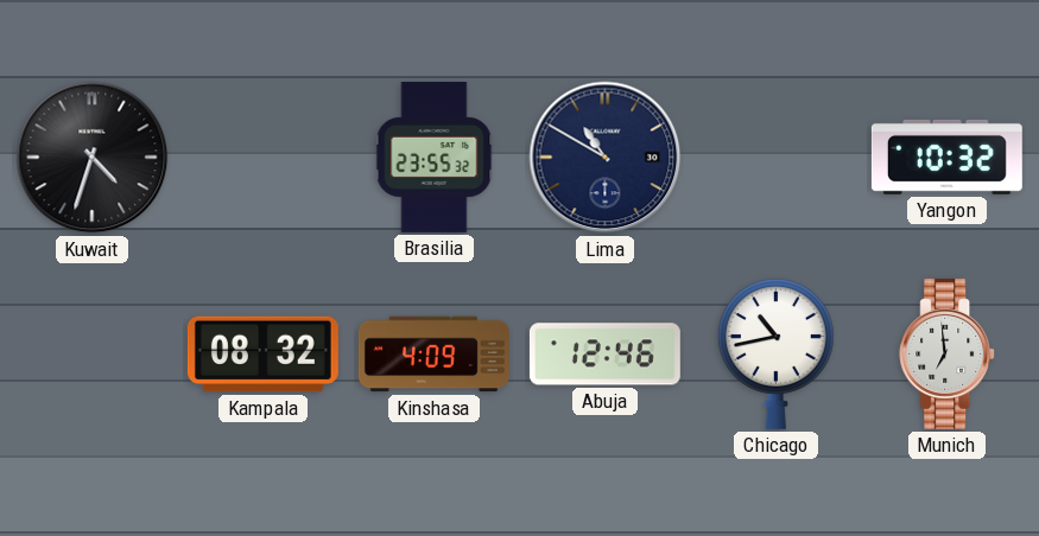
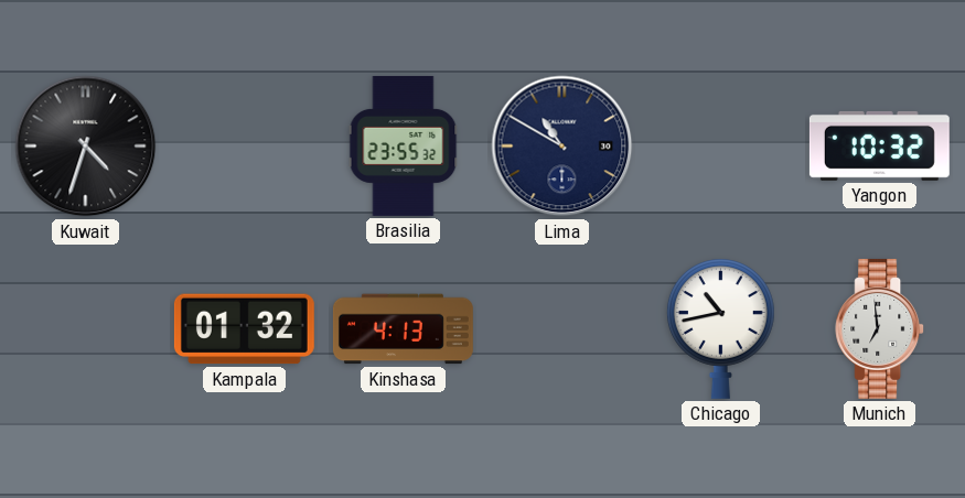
Kampala: 08:32 -> 01:32 (244, 329)
Kinshasa: 4:09 -> 4:13 (403, 329)
Abuja: 12:46 -> none (604, 355)
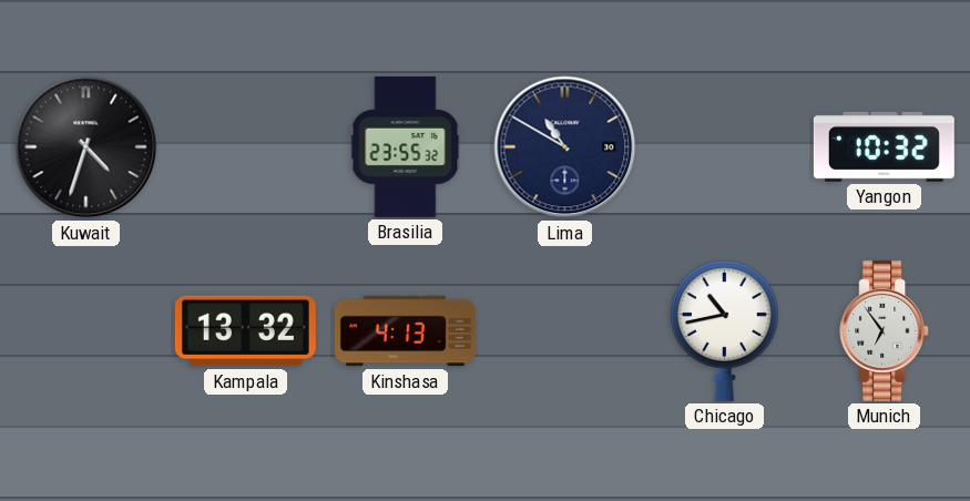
Kampala: 01:32 -> 13:32 (245, 331)
Munich: 6:59 -> 6:54 (885, 330)
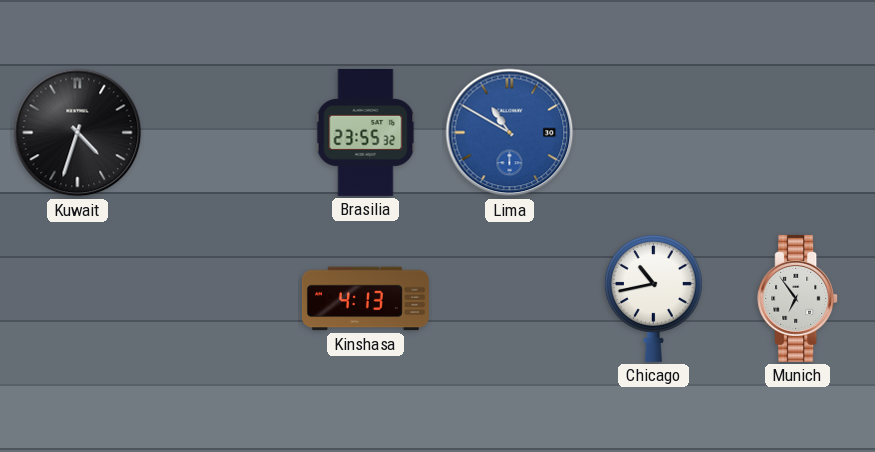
Lima dial: navy -> blue (510, 133)
Yangon: 10:32 -> none (884, 146)
Kampala: 13:32 -> none (245, 331)
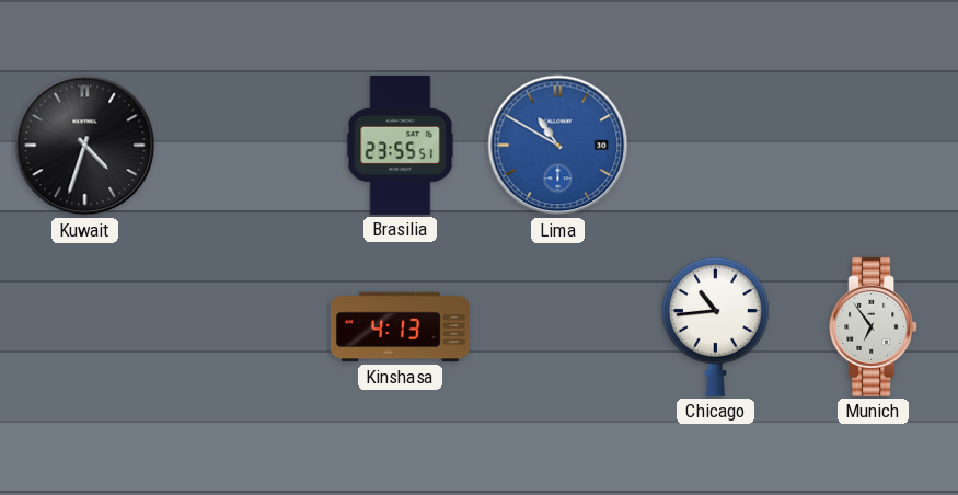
Brasilia: 23:55:32 -> 23:55:51 (401, 145)
Chicago: 10:43 -> 10:44 (715, 326)
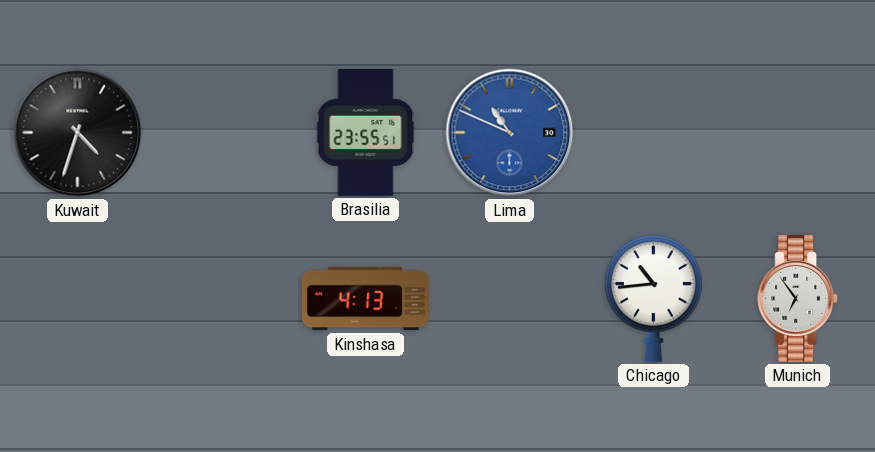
Lima: 10:50 -> 10:49 (510, 133)
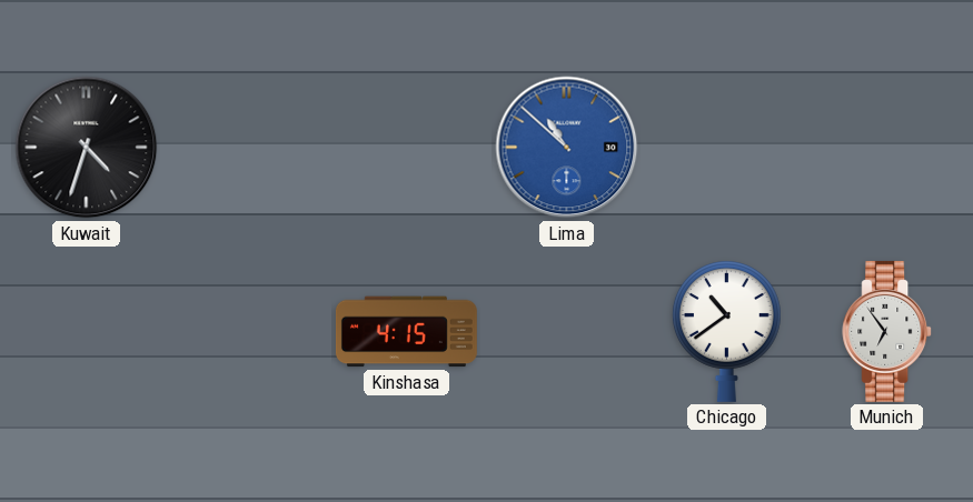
Brasilia: 23:55 -> none (366, 132)
Lima: 10:49 -> 10:52 (567, 148)
Kinshasa: 4:13 -> 4:15 (406, 332)
Chicago: 10:44 -> 10:39 (726, 331)
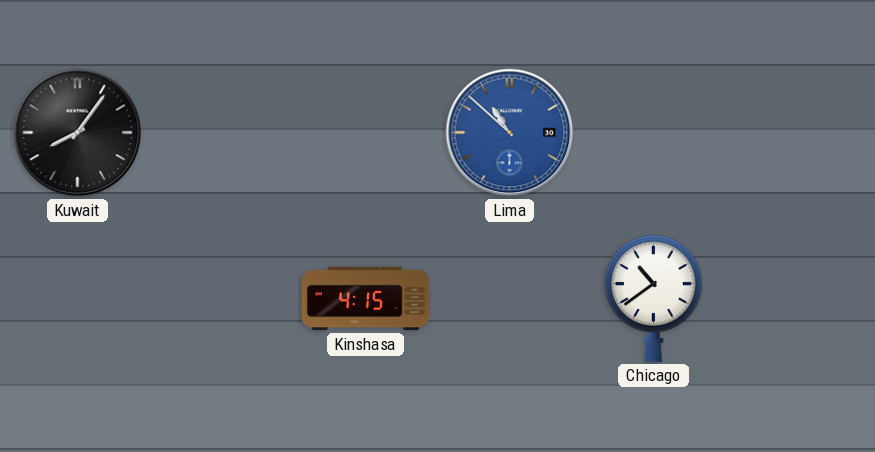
Kuwait: 4:33 -> 8:06 (78, 133)
Munich: 6:54 -> none (887, 331)
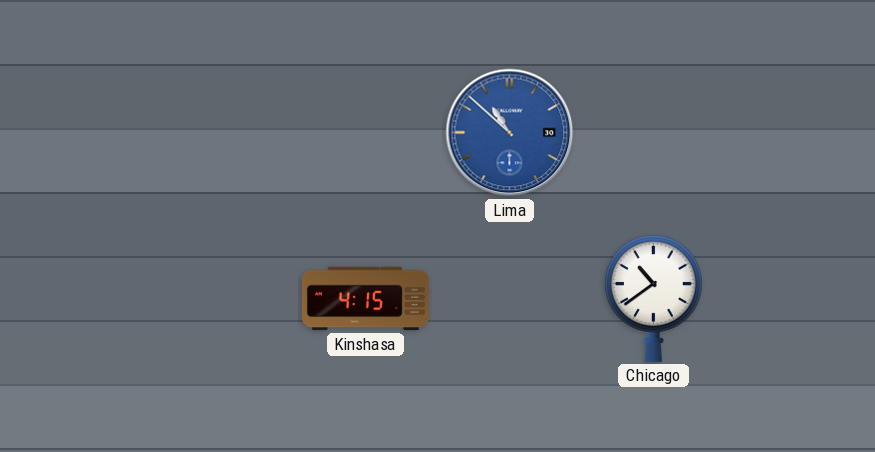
Kuwait: 8:06 -> none (78, 133)
